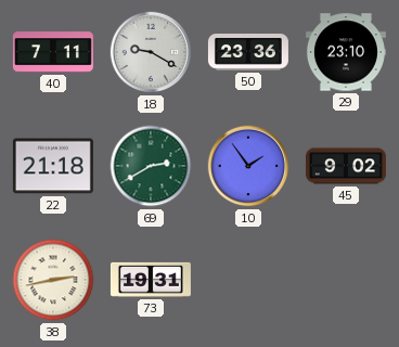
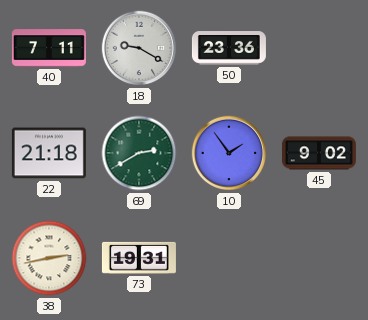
29: 23:10 -> none (346, 52)
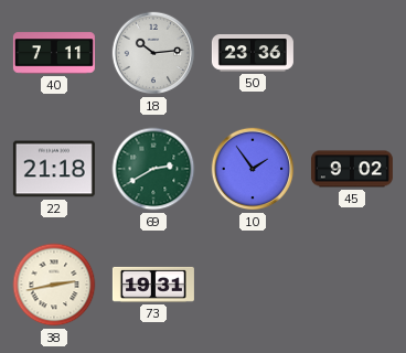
18: 9:20 -> 10:14 (153, 53)
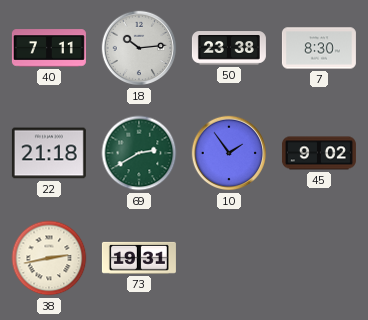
50: 23:36 -> 23:38 (229, 48)
7: none -> 8:30 (319, 48)
